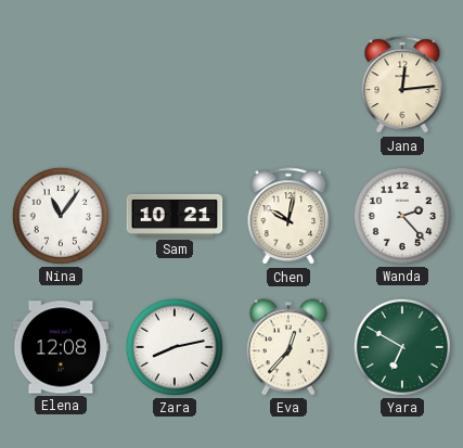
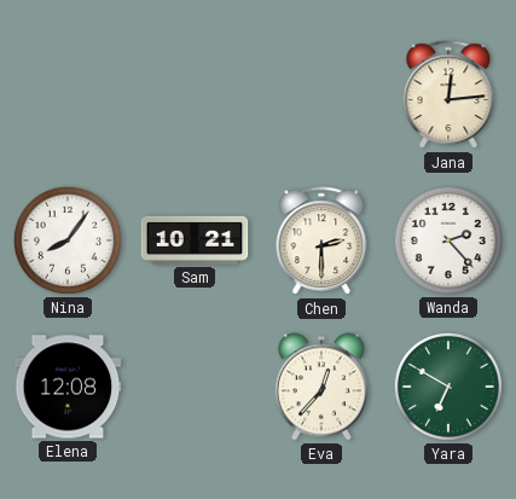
Nina: 11:06 -> 8:06 (68, 240)
Chen: 10:02 -> 2:30 (321, 242)
Zara: 8:13 -> none (175, 347)
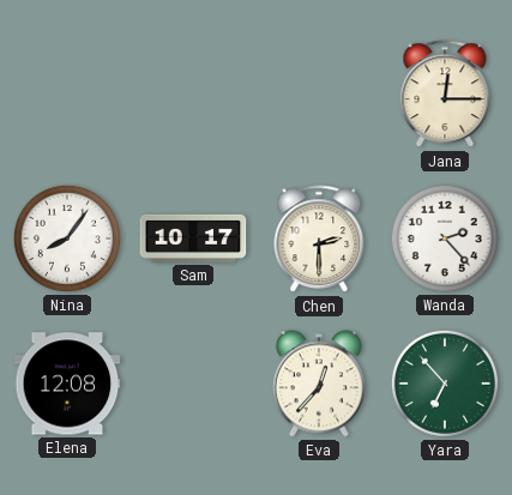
Jana: 12:14 -> 12:15 (445, 95)
Sam: 10:21 -> 10:17 (193, 239)
Yara: 6:50 -> 6:53 (445, 384)
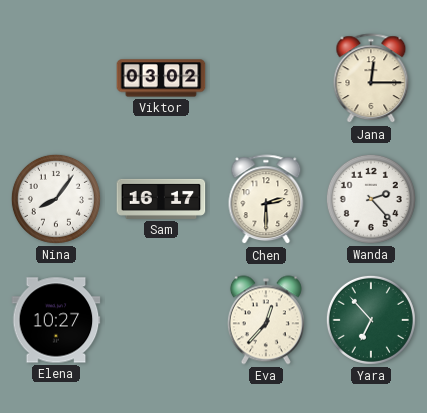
Viktor: none -> 03:02 (161, 78)
Sam: 10:17 -> 16:17 (161, 199)
Elena: 12:08 -> 10:27 (56, 320)
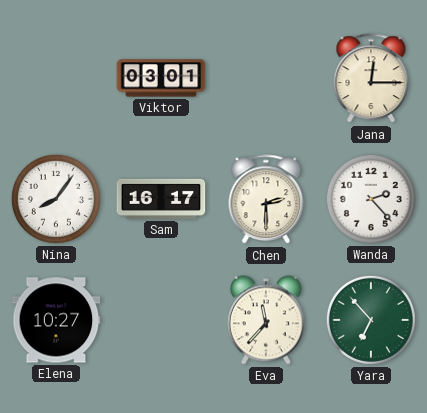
Viktor: 03:02 -> 03:01 (161, 78)
Eva: 12:37 -> 11:37 (266, 320)
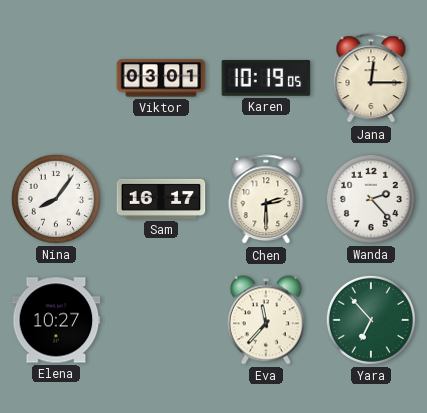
Karen: none -> 10:19 (266, 78)
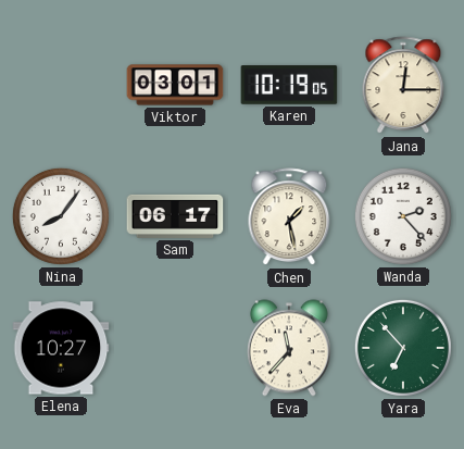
Sam: 16:17 -> 06:17 (175, 216)
Chen: 2:30 -> 1:28 (289, 217)
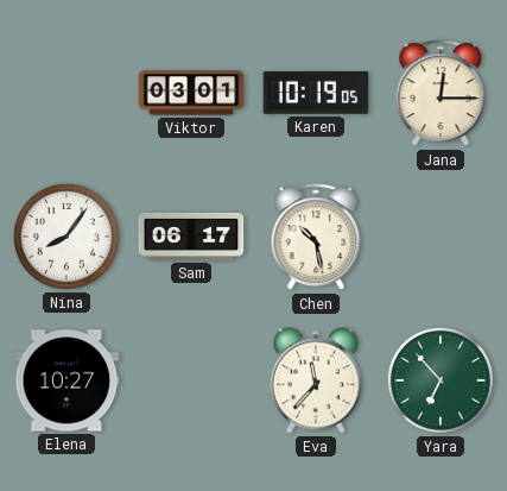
Chen: 1:28 -> 10:28 (316, 238)
Wanda: 2:23 -> none (403, 216)
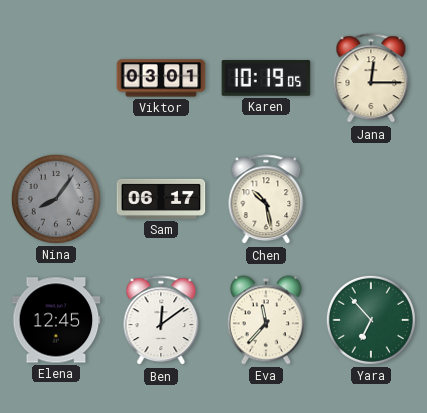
Nina dial: white -> grey (56, 199)
Elena: 10:27 -> 12:45 (56, 320)
Ben: none -> 12:09 (161, 321)
